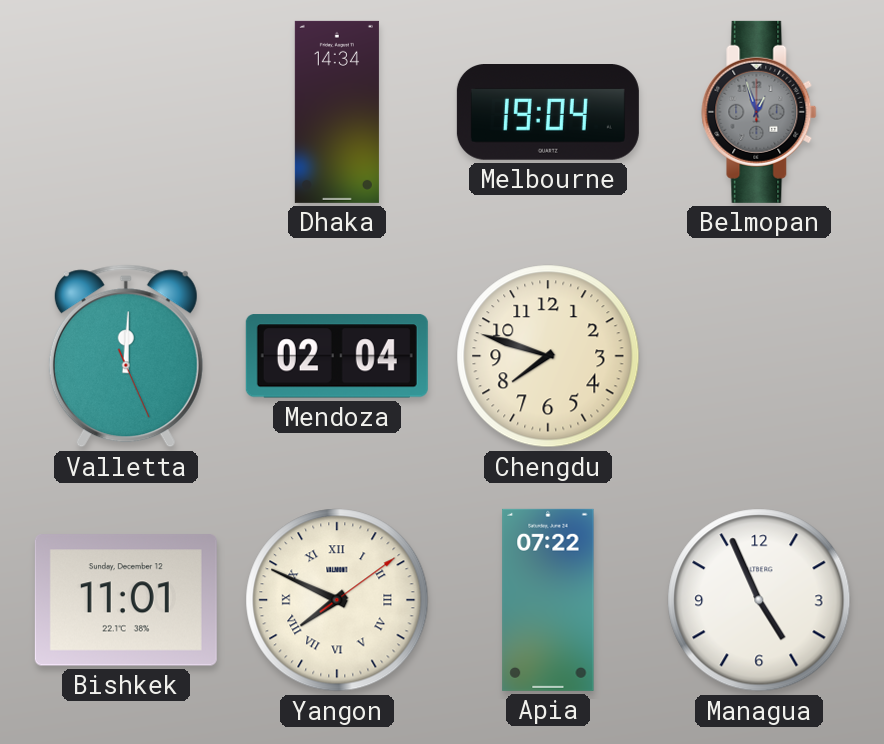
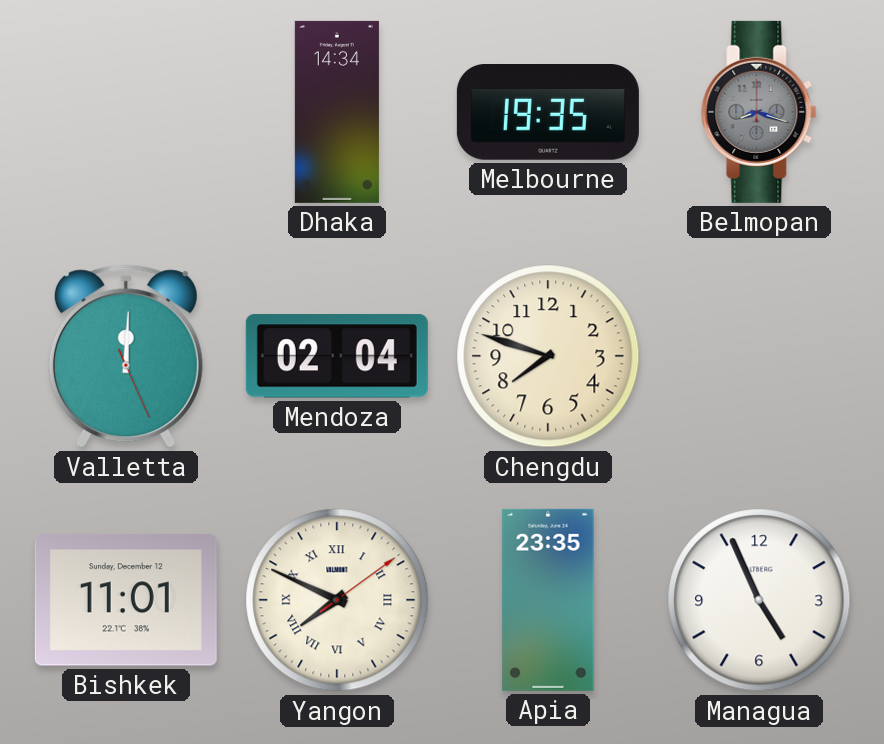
Melbourne: 19:04 -> 19:35 (548, 113)
Belmopan: 12:57 -> 8:18 (759, 112)
Apia: 07:22 -> 23:35 (548, 600)
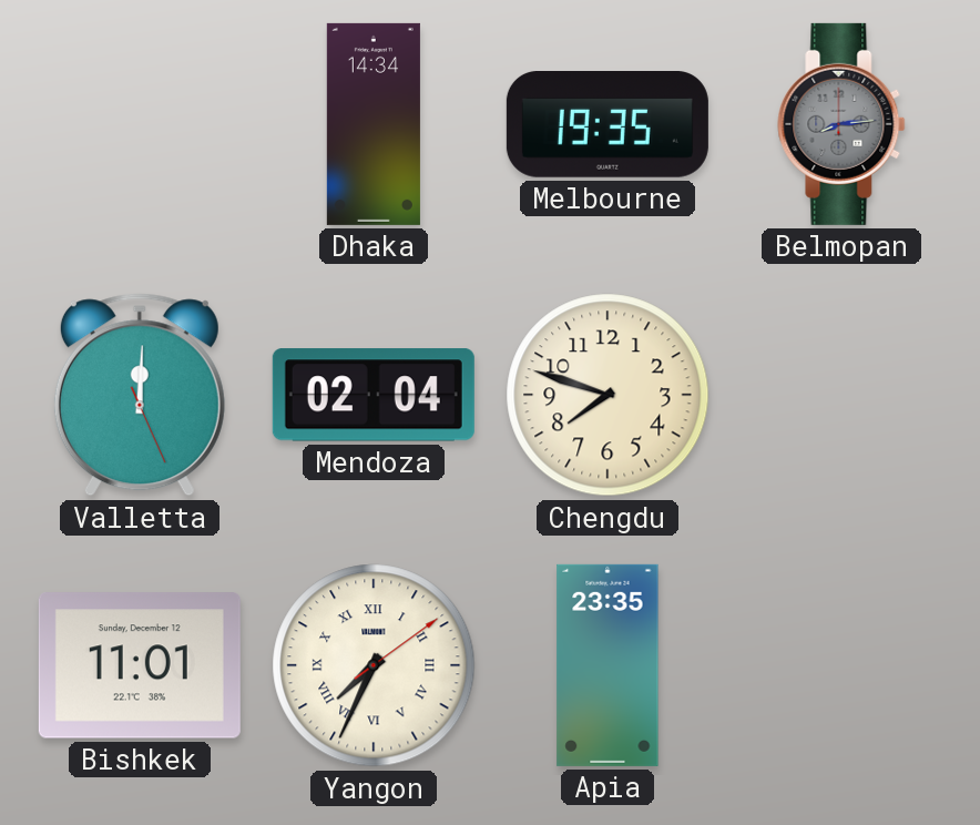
Belmopan: 8:18 -> 8:14 (841, 124)
Yangon: 7:49 -> 7:34 (374, 665)
Managua: 4:56 -> none (759, 600)
